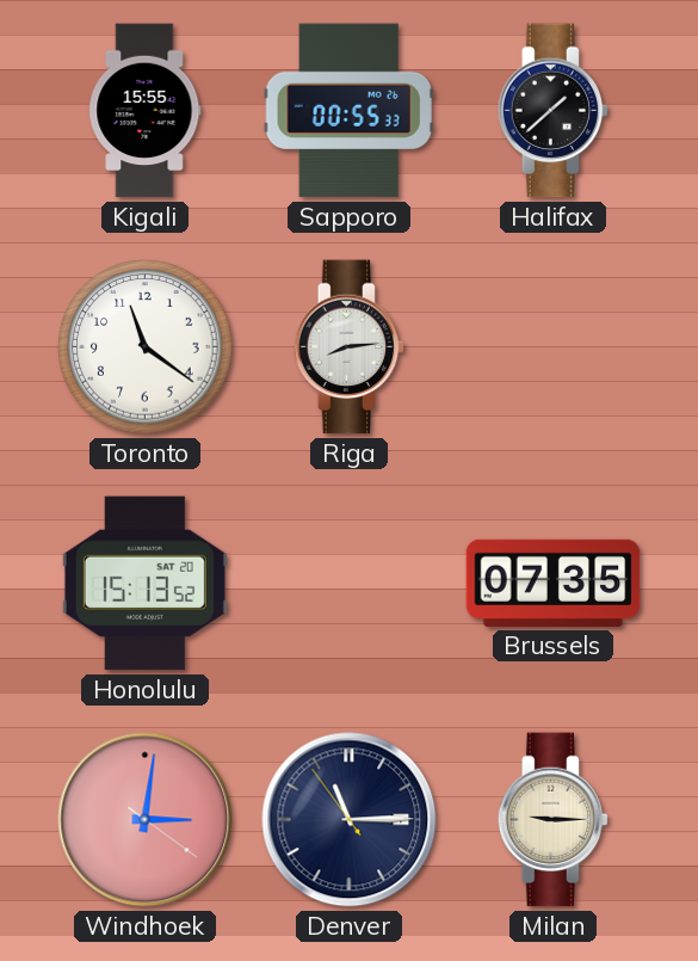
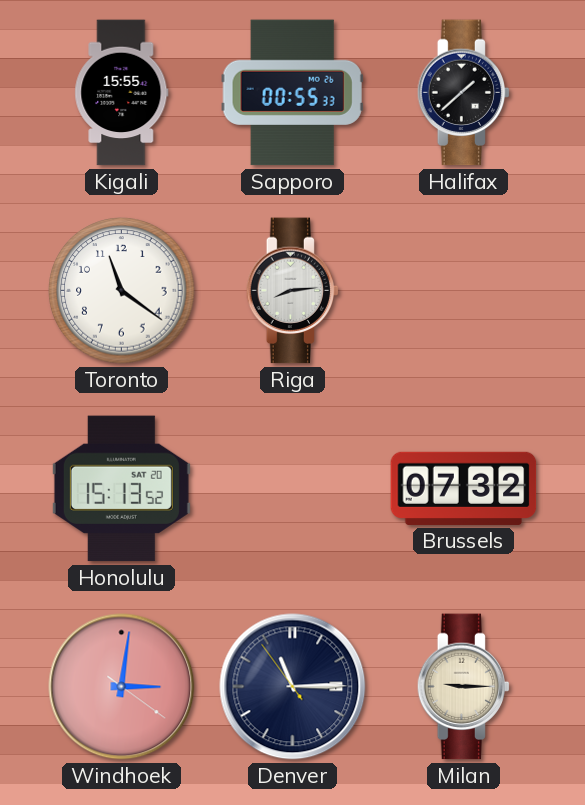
Brussels: 07:35 -> 07:32 (464, 488)
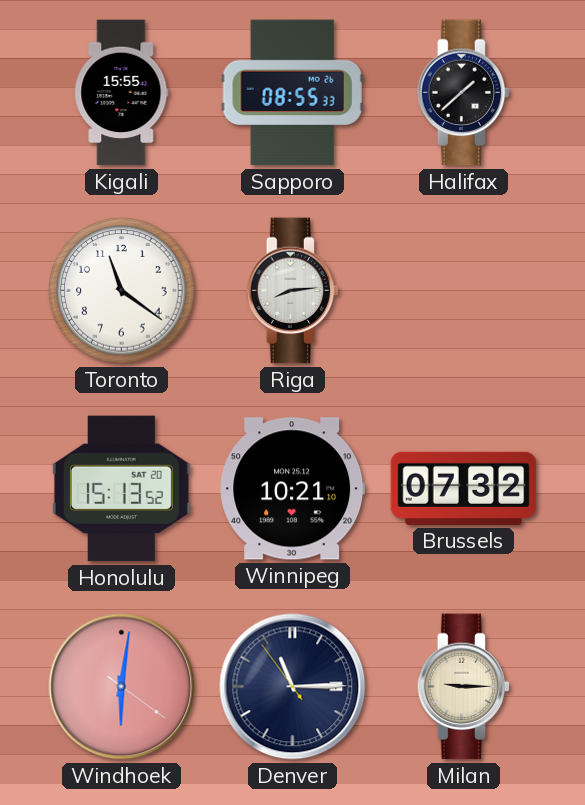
Sapporo: 00:55 -> 08:55 (292, 93)
Winnipeg: none -> 10:21 (293, 489)
Windhoek: 3:01 -> 6:01 (122, 687)
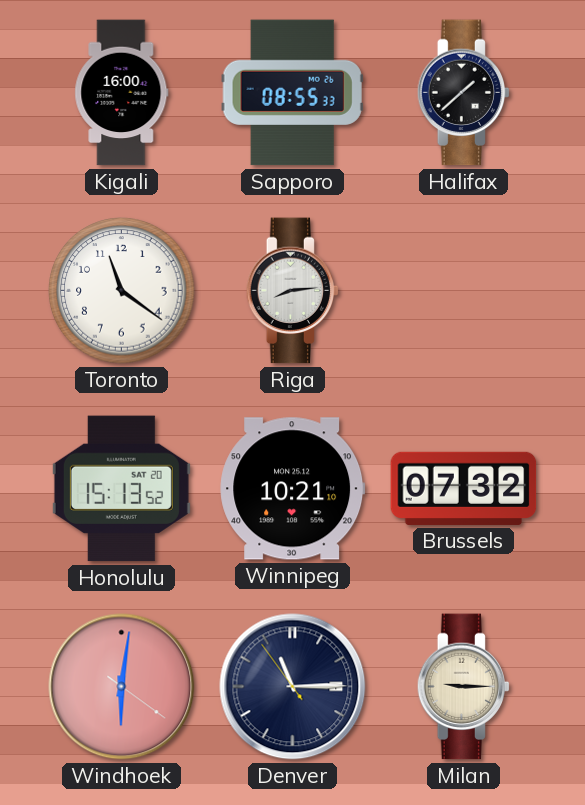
Kigali: 15:55 -> 16:00 (122, 93)
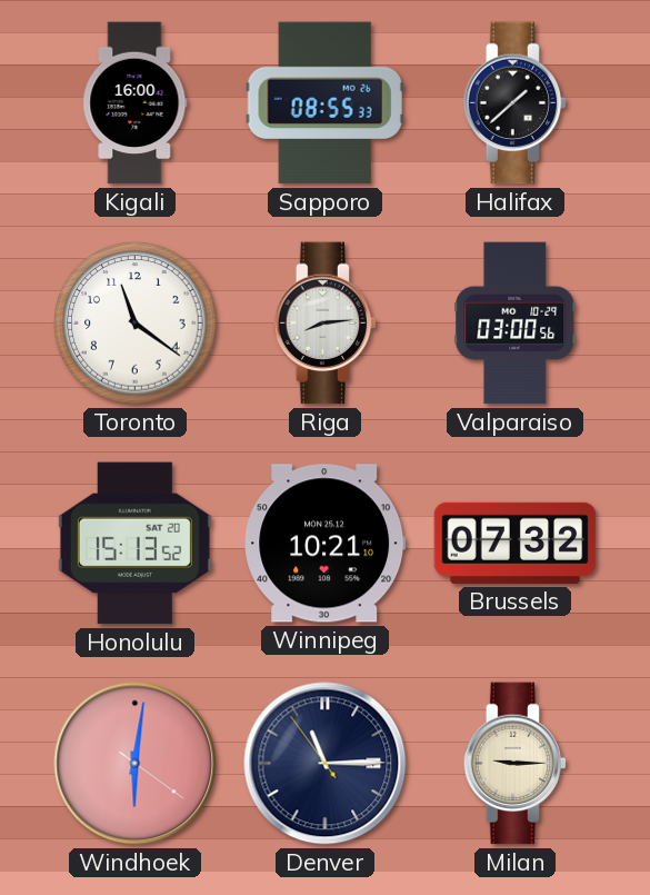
Valparaiso: none -> 03:00 (516, 324)
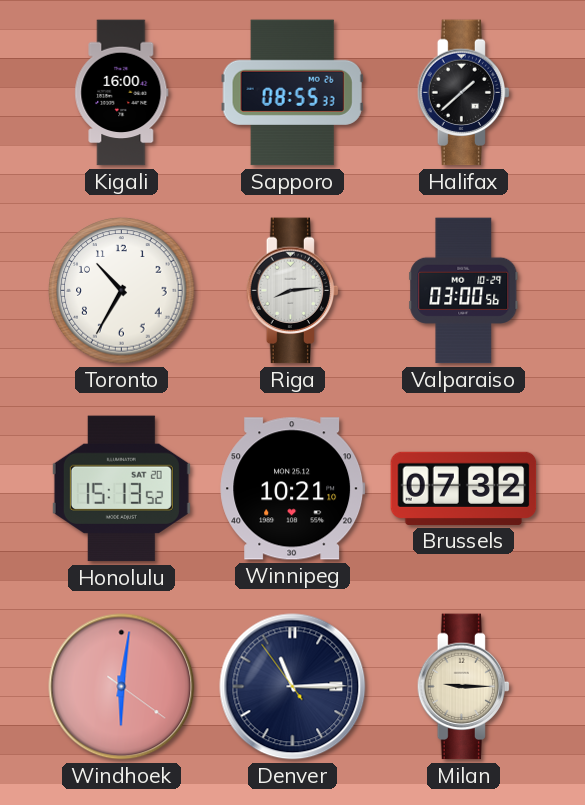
Toronto: 11:21 -> 10:35 (122, 291)
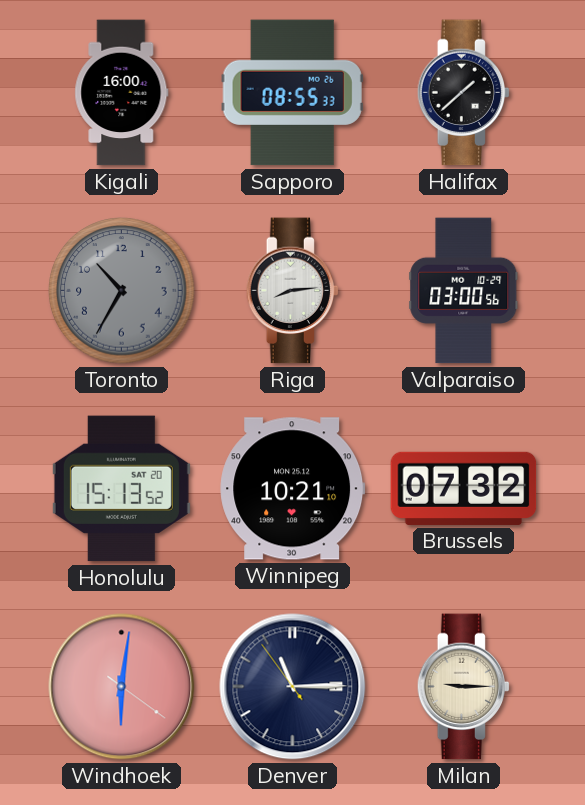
Toronto dial: white -> grey (122, 291)
